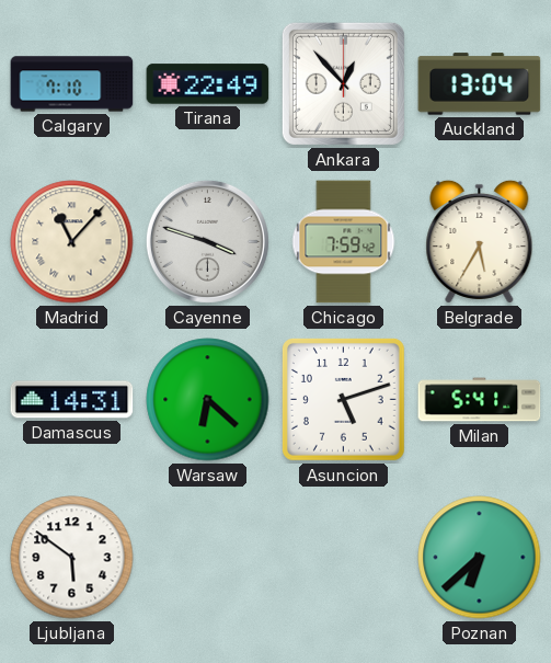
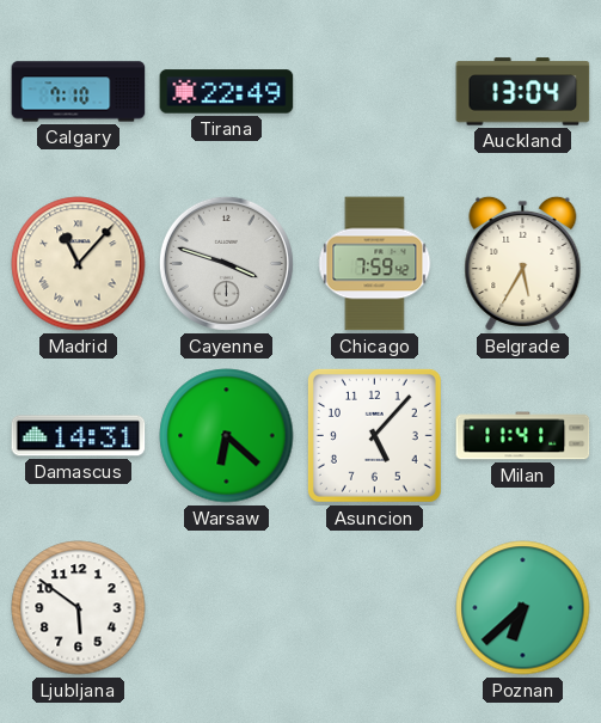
Ankara: 12:53 -> none (343, 83)
Asuncion: 5:12 -> 5:07 (374, 435)
Milan: 5:41 -> 11:41 (523, 436)
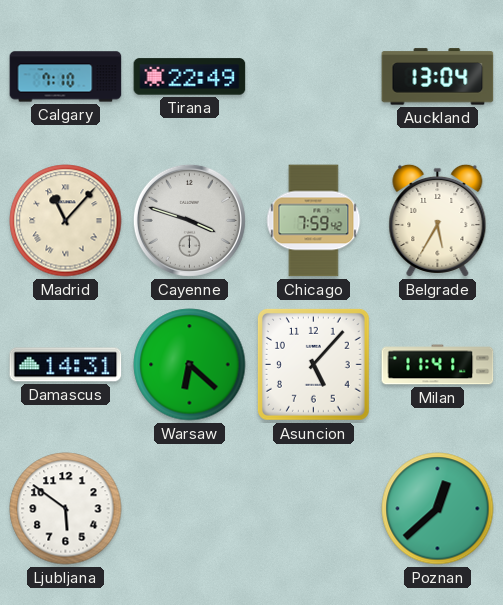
Poznan: 6:38 -> 12:38 (438, 509)
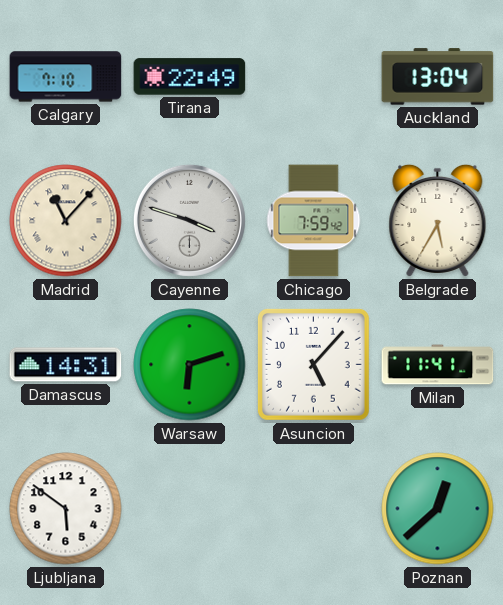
Warsaw: 6:22 -> 6:12 (190, 365)
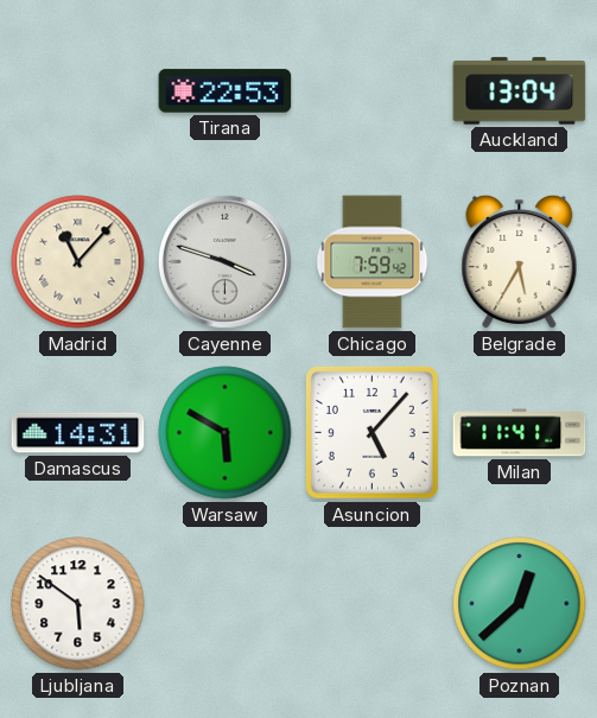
Calgary: 7:10 -> none (66, 77)
Tirana: 22:49 -> 22:53 (226, 91)
Warsaw: 6:12 -> 5:50 (226, 433)
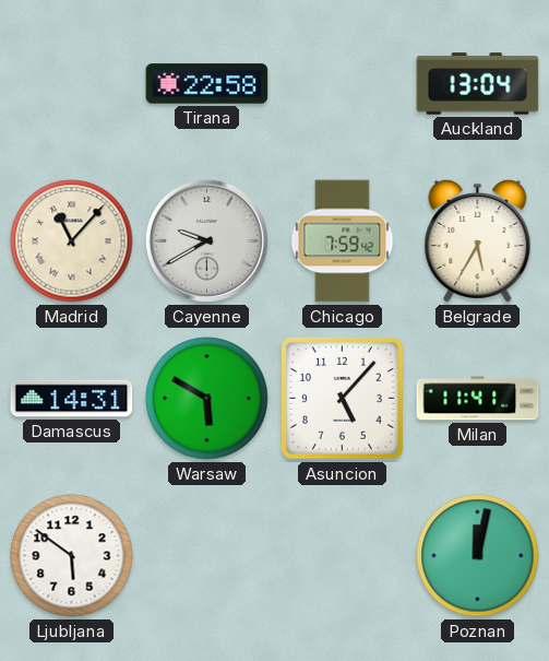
Tirana: 22:53 -> 22:58 (207, 84)
Cayenne: 3:48 -> 9:40 (206, 240)
Poznan: 12:38 -> 12:02 (478, 556)
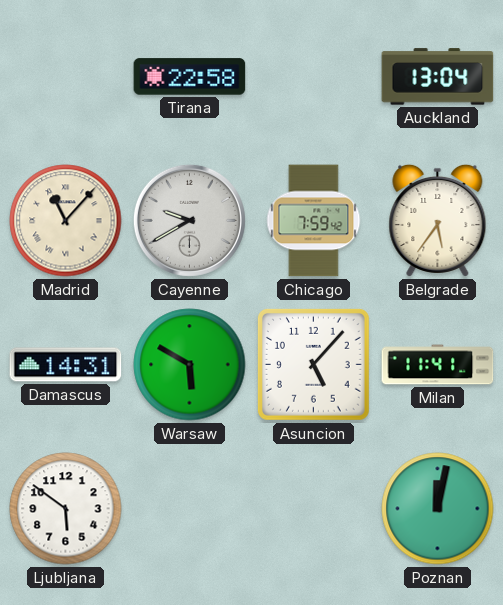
Belgrade: 5:35 -> 5:36 (438, 220)
